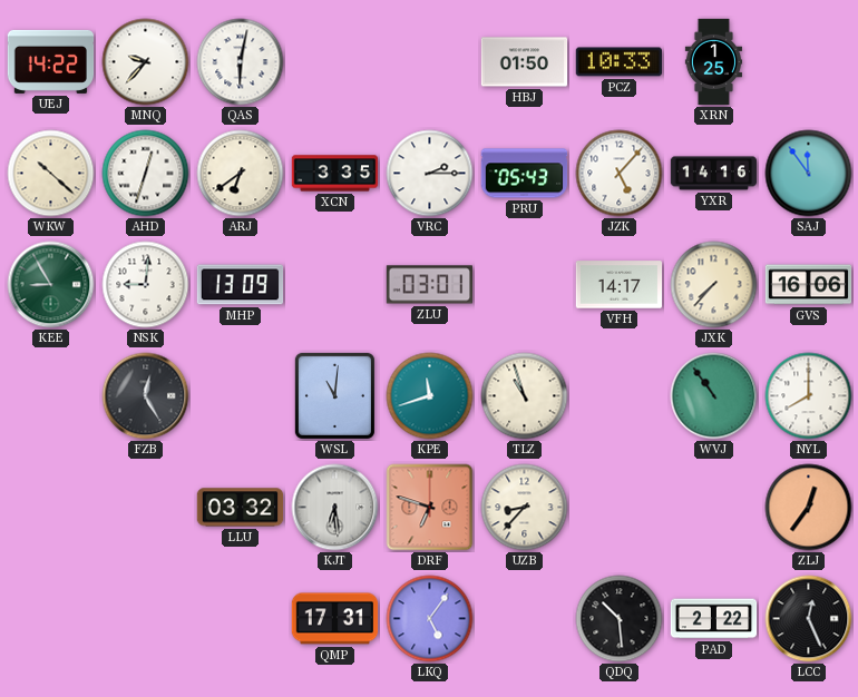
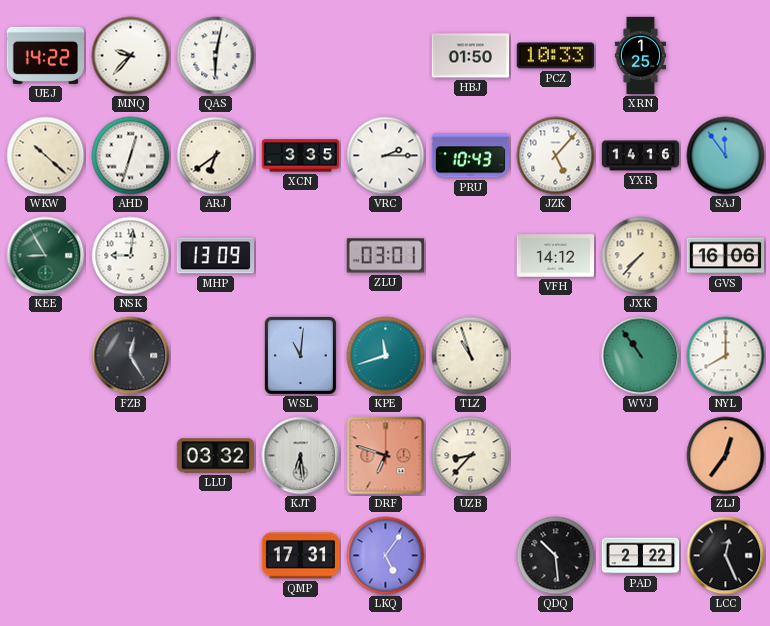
PRU: 05:43 -> 10:43 (471, 156)
VFH: 14:17 -> 14:12 (556, 256)
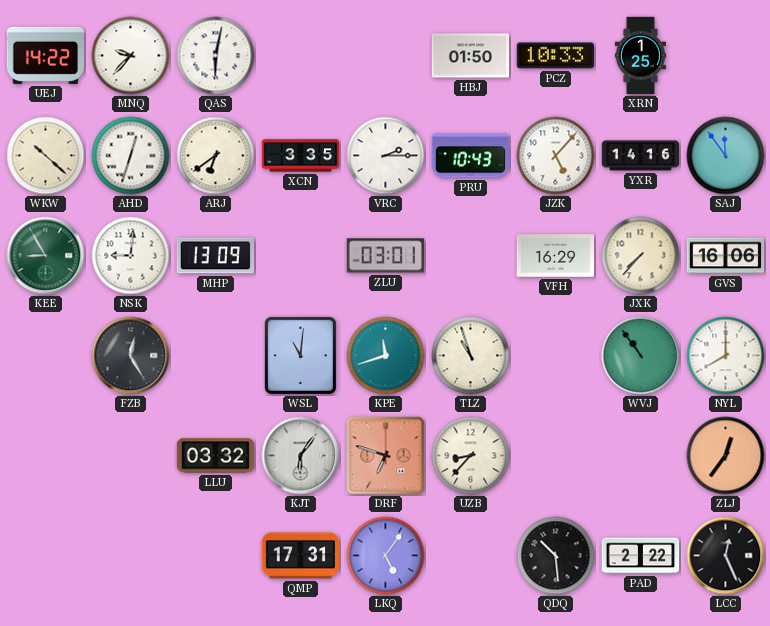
VFH: 14:12 -> 16:29 (556, 256)
KJT: 6:29 -> 6:06 (301, 456)
